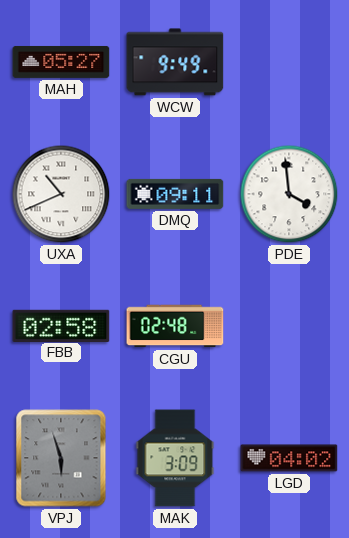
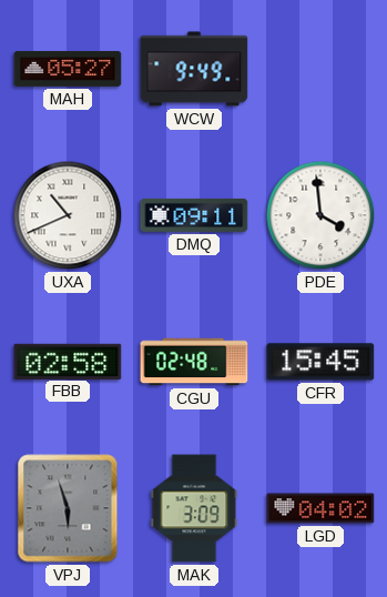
CFR: none -> 15:45 (320, 362)
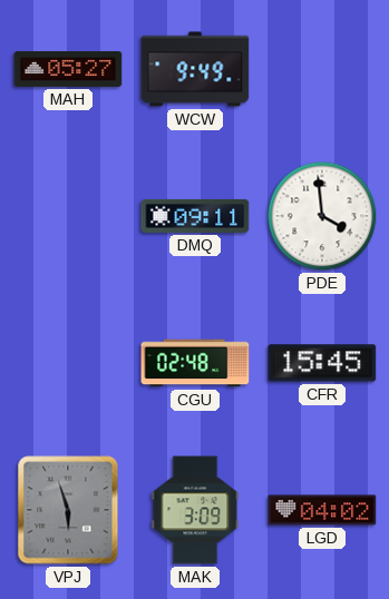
UXA: 10:41 -> none (68, 215)
FBB: 02:58 -> none (68, 361)
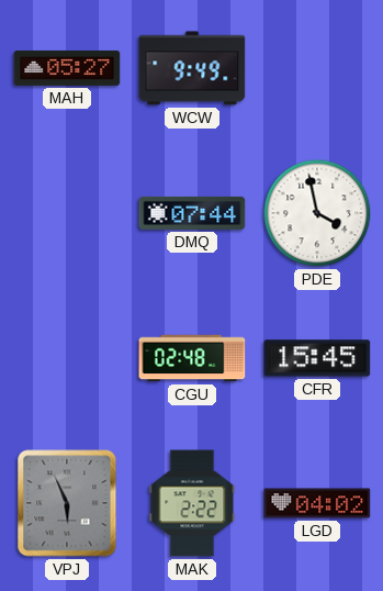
DMQ: 09:11 -> 07:44 (192, 213)
PDE: 3:59 -> 3:58 (317, 213)
VPJ: 5:57 -> 5:56 (67, 503)
MAK: 3:09 -> 2:22 (192, 503)
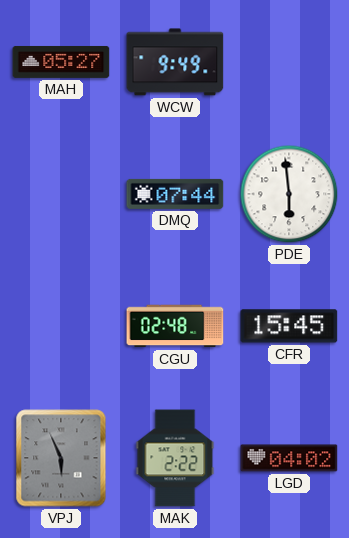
PDE: 3:58 -> 5:59 (289, 194)
